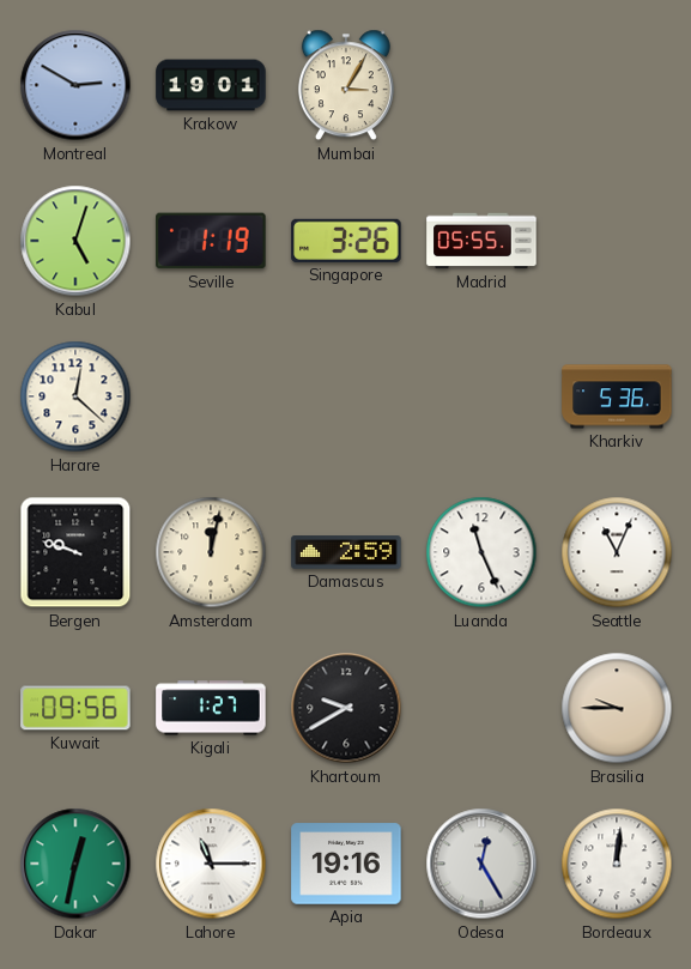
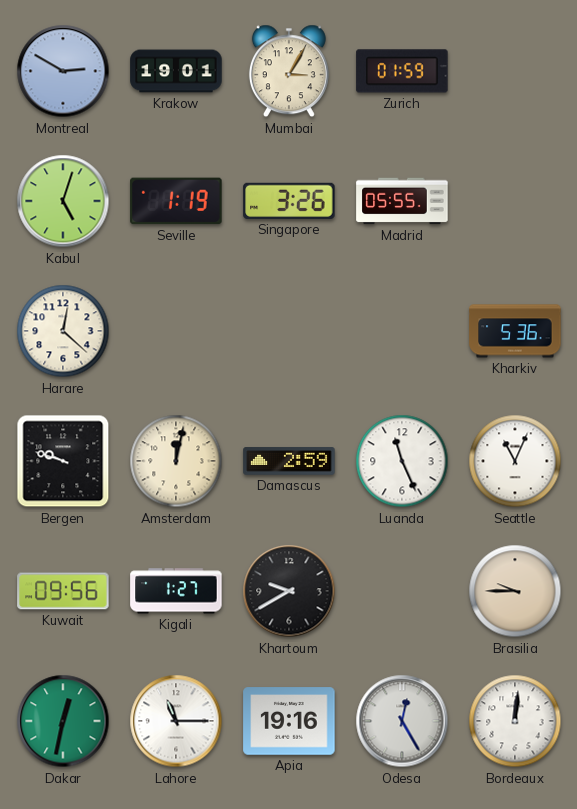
Zurich: none -> 01:59 (402, 71)
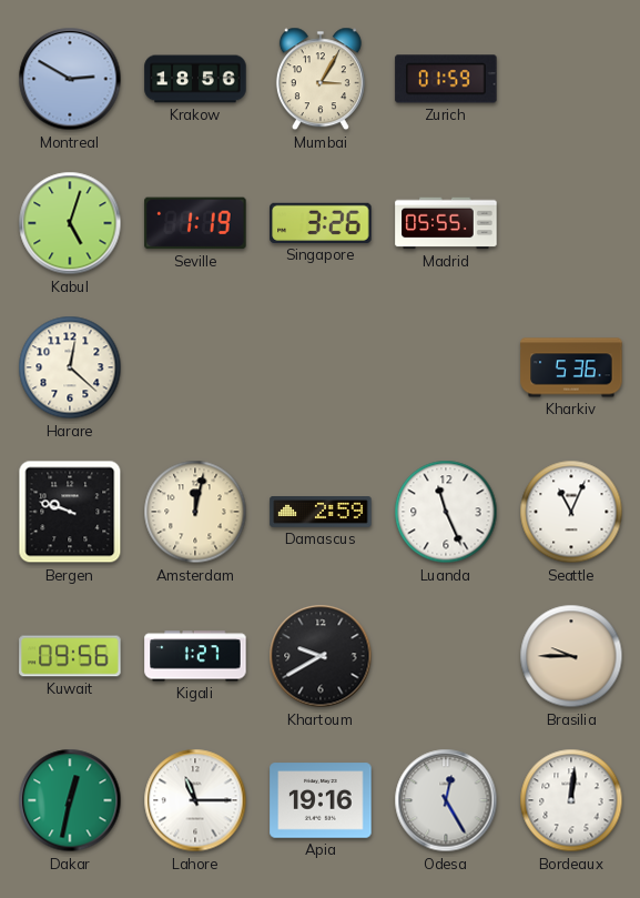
Krakow: 19:01 -> 18:56 (195, 79)
